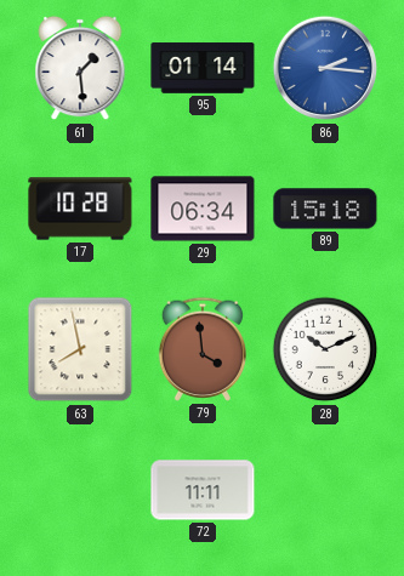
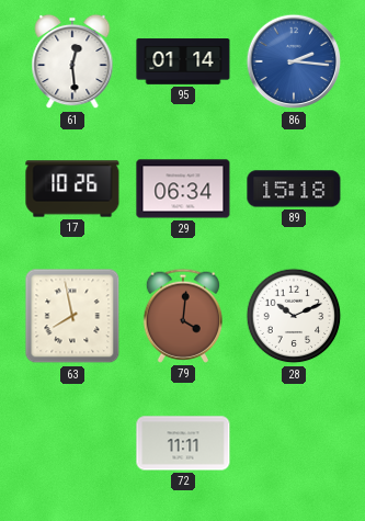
61: 1:29 -> 12:29 (72, 61)
17: 10:28 -> 10:26 (72, 189)
79: 3:59 -> 4:01 (182, 316)
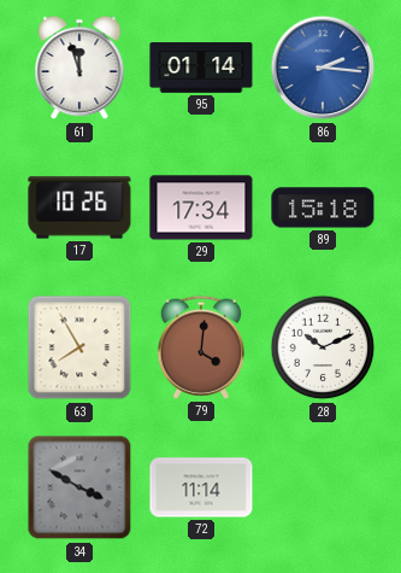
61: 12:29 -> 11:57 (79, 68)
29: 06:34 -> 17:34 (201, 207)
63: 7:58 -> 7:55 (79, 347)
34: none -> 3:50 (79, 487)
72: 11:11 -> 11:14 (201, 487)
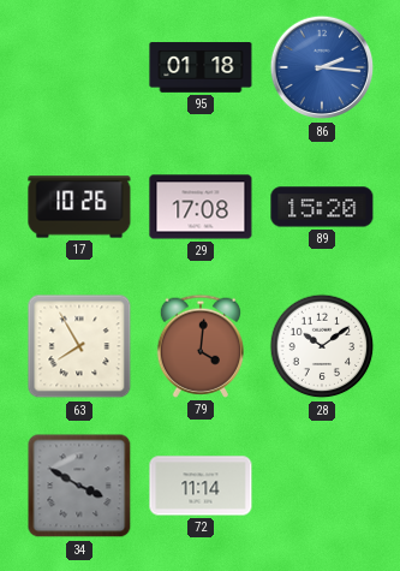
61: 11:57 -> none (79, 68)
95: 01:14 -> 01:18 (201, 67)
29: 17:34 -> 17:08 (201, 207)
89: 15:18 -> 15:20 (322, 207)
28: 10:11 -> 10:09 (322, 346)
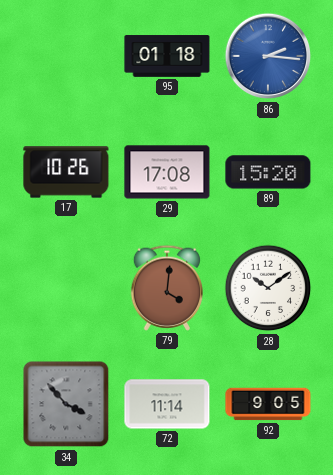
63: 7:55 -> none (79, 346)
34: 3:50 -> 3:53 (66, 404)
92: none -> 9:05 (268, 404)
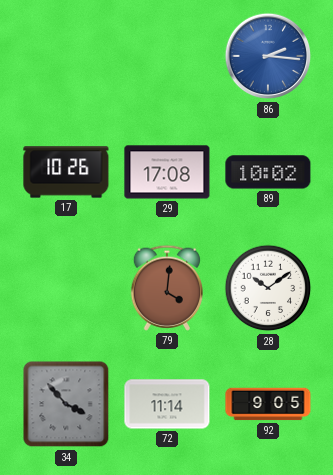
95: 01:18 -> none (167, 56)
89: 15:20 -> 10:02 (268, 172)
